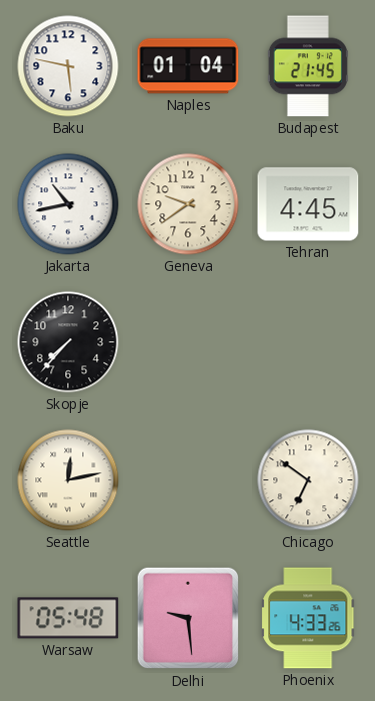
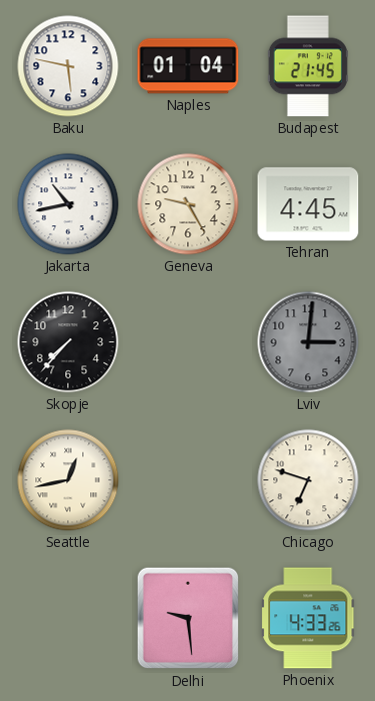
Geneva: 9:39 -> 9:25 (188, 204)
Lviv: none -> 3:01 (308, 342)
Seattle: 12:13 -> 12:43 (68, 480)
Chicago: 6:51 -> 6:48 (308, 480)
Warsaw: 05:48 -> none (68, 618)
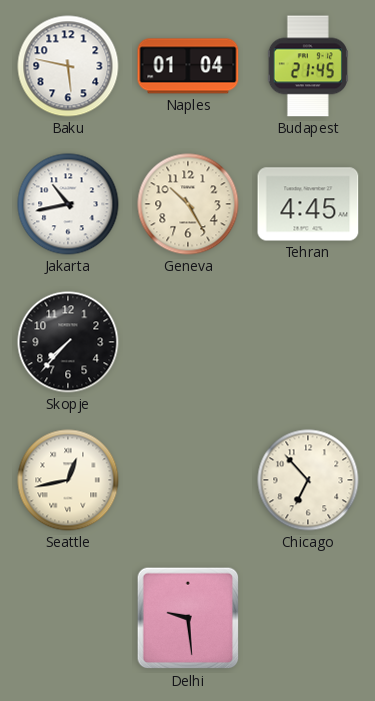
Geneva: 9:25 -> 10:25 (188, 204)
Lviv: 3:01 -> none (308, 342)
Chicago: 6:48 -> 6:53 (308, 480)
Phoenix: 4:33 -> none (309, 618)
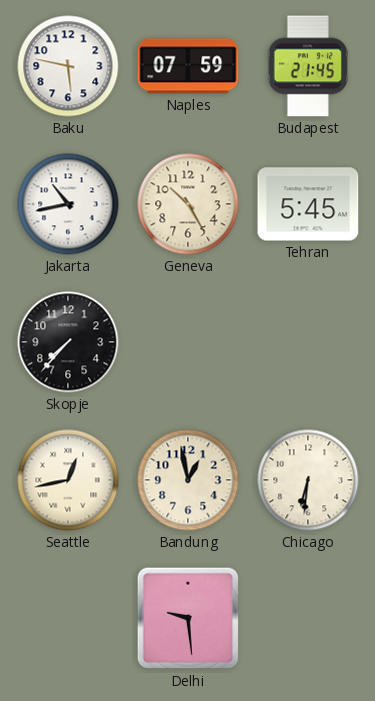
Naples: 01:04 -> 07:59 (188, 66)
Tehran: 4:45 -> 5:45 (308, 204)
Bandung: none -> 12:58 (188, 480)
Chicago: 6:53 -> 6:31 (308, 480)
